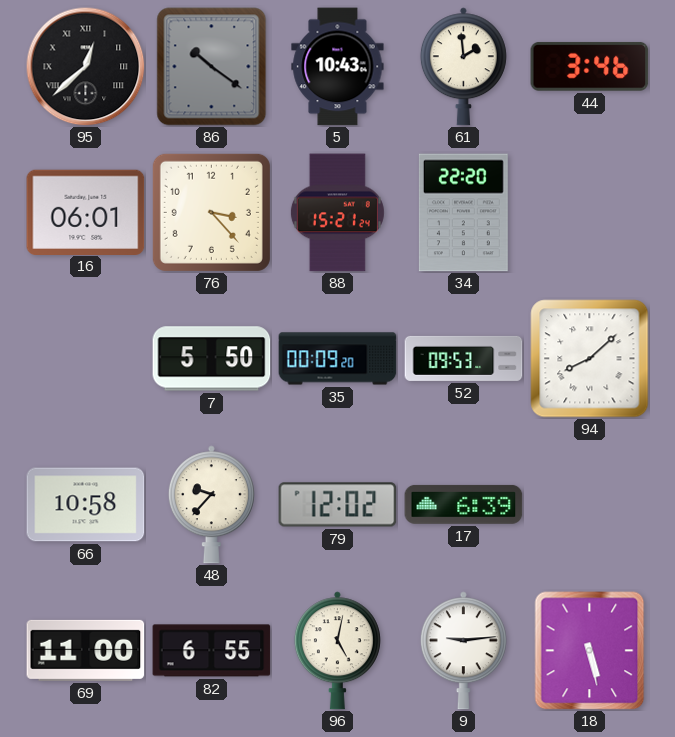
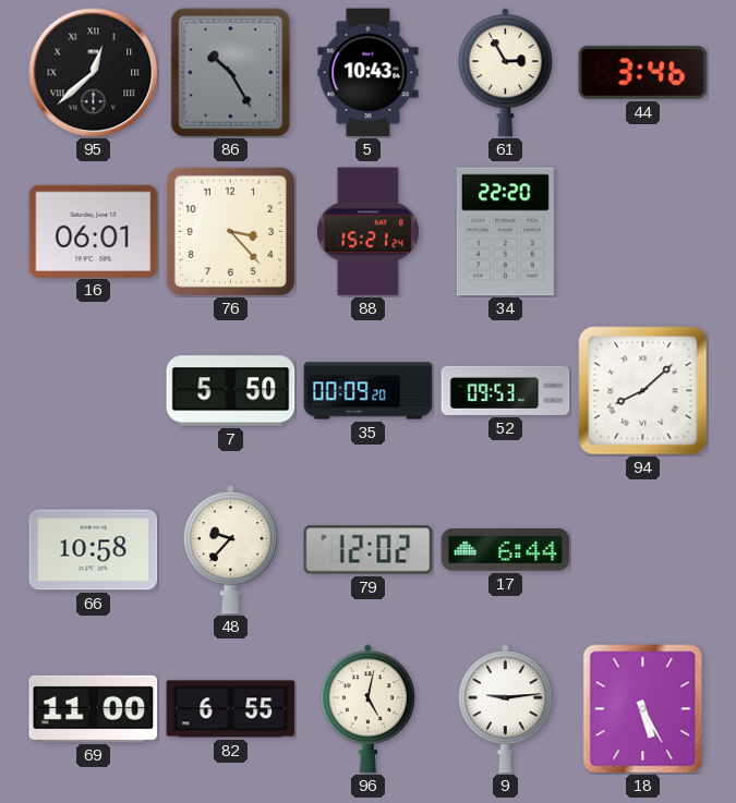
86: 10:21 -> 10:25 (231, 73)
61: 1:59 -> 2:55 (505, 73)
17: 6:39 -> 6:44 (506, 549)
18: 5:28 -> 5:25 (643, 709)
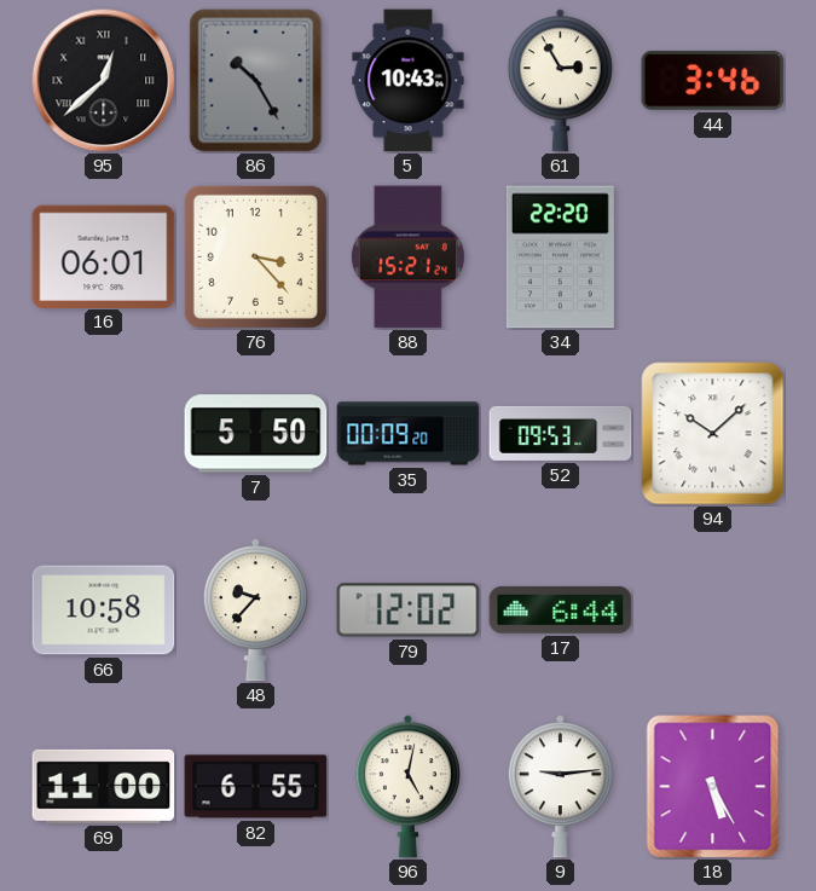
94: 8:08 -> 10:08 (713, 434)
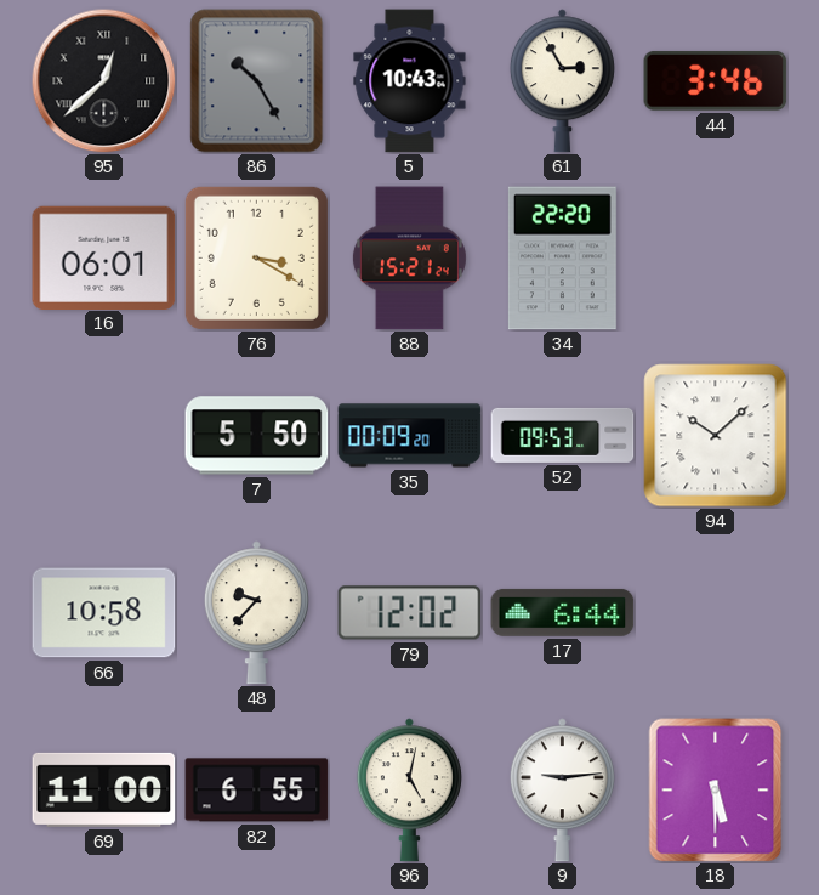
76: 3:23 -> 3:20 (256, 257)
18: 5:25 -> 5:30 (716, 791)
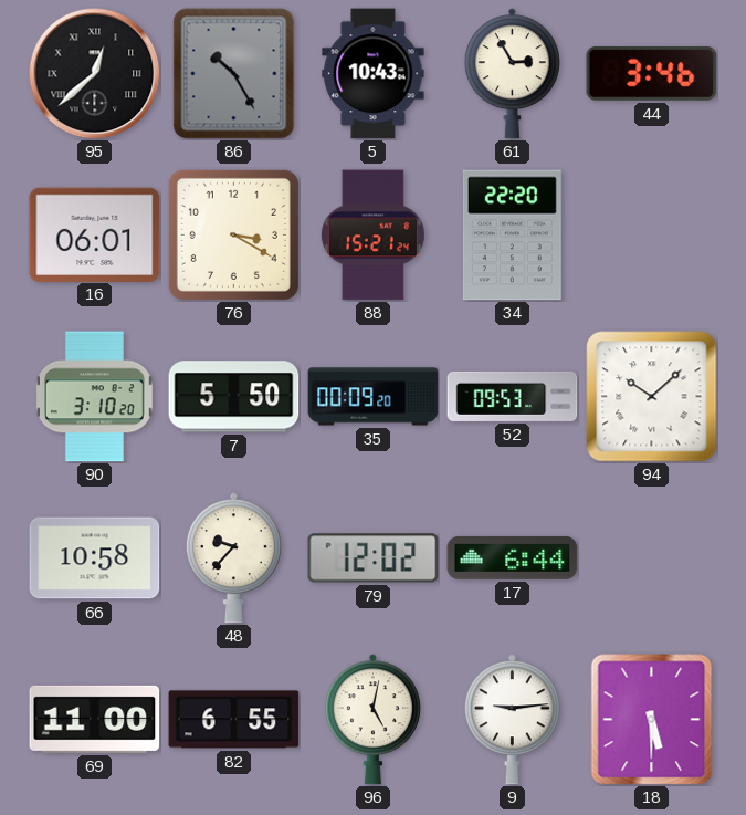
90: none -> 3:10 (94, 397)
